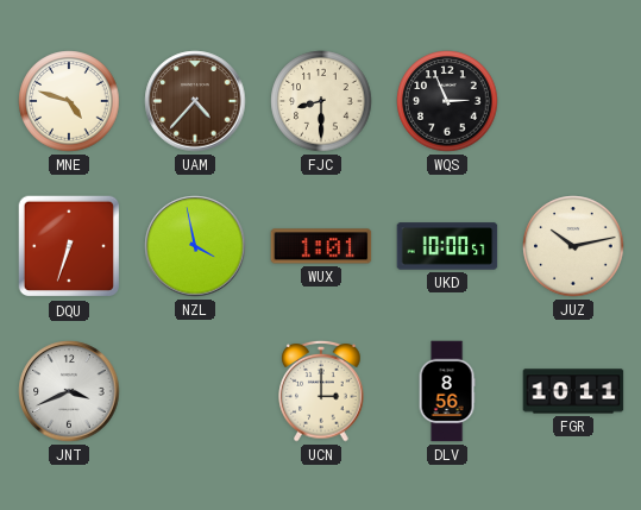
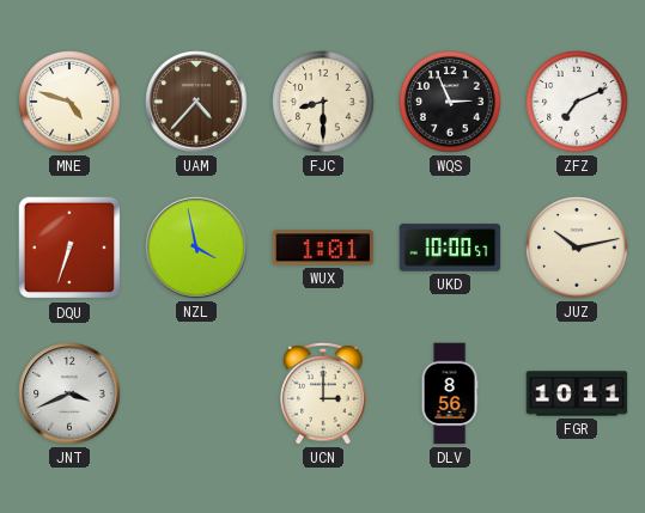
ZFZ: none -> 7:11 (577, 102)
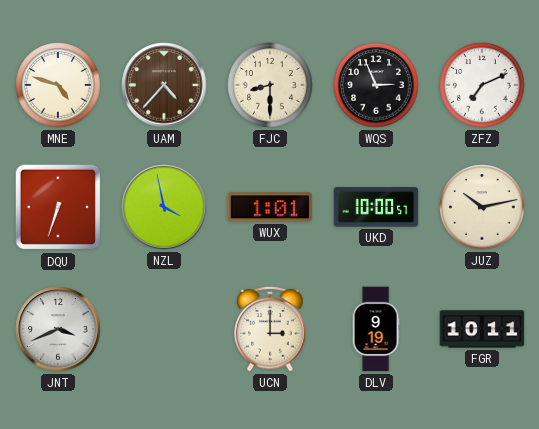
DLV: 8:56 -> 9:19 (376, 329)
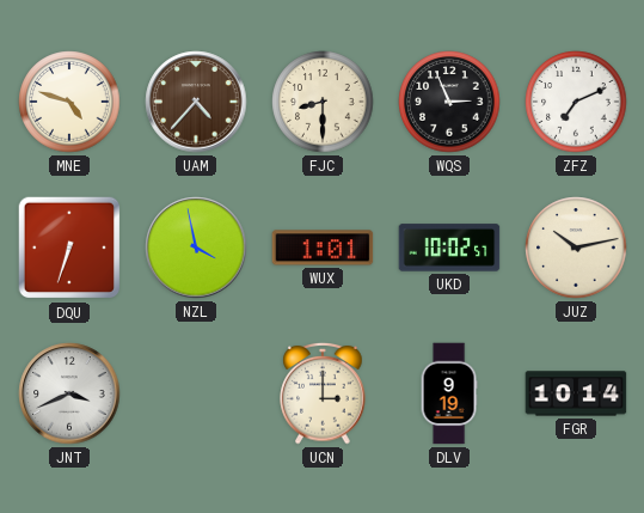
UKD: 10:00 -> 10:02 (449, 248)
FGR: 10:11 -> 10:14 (576, 393)
